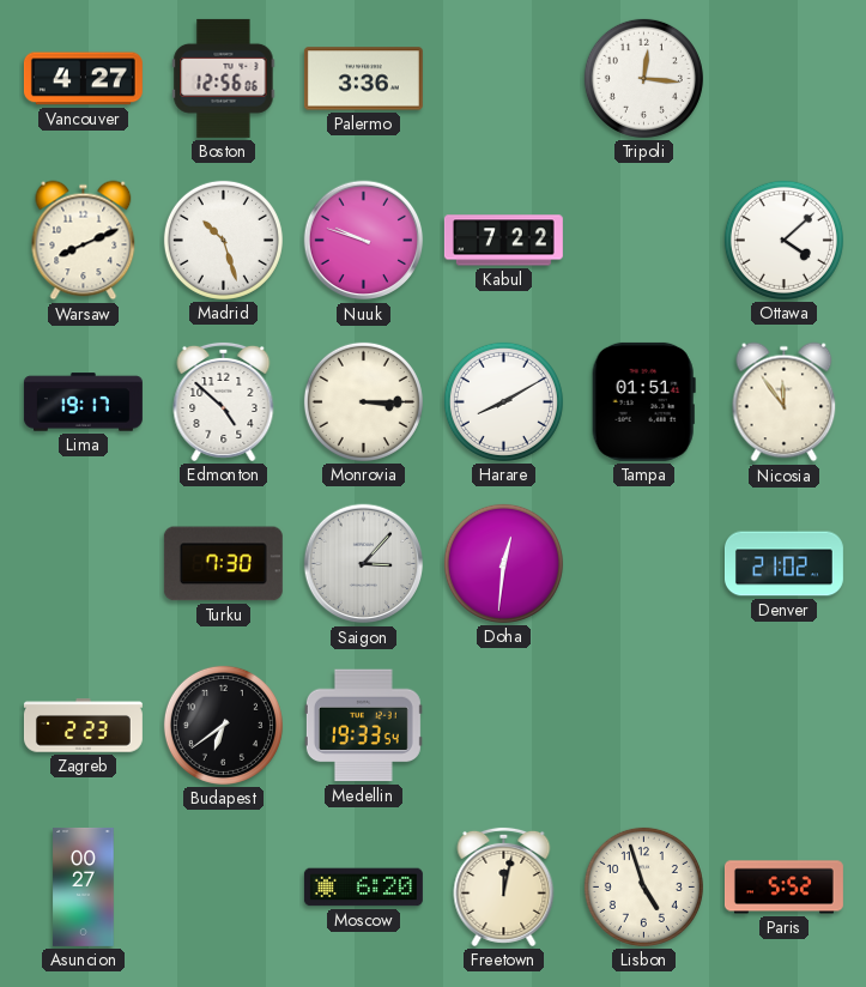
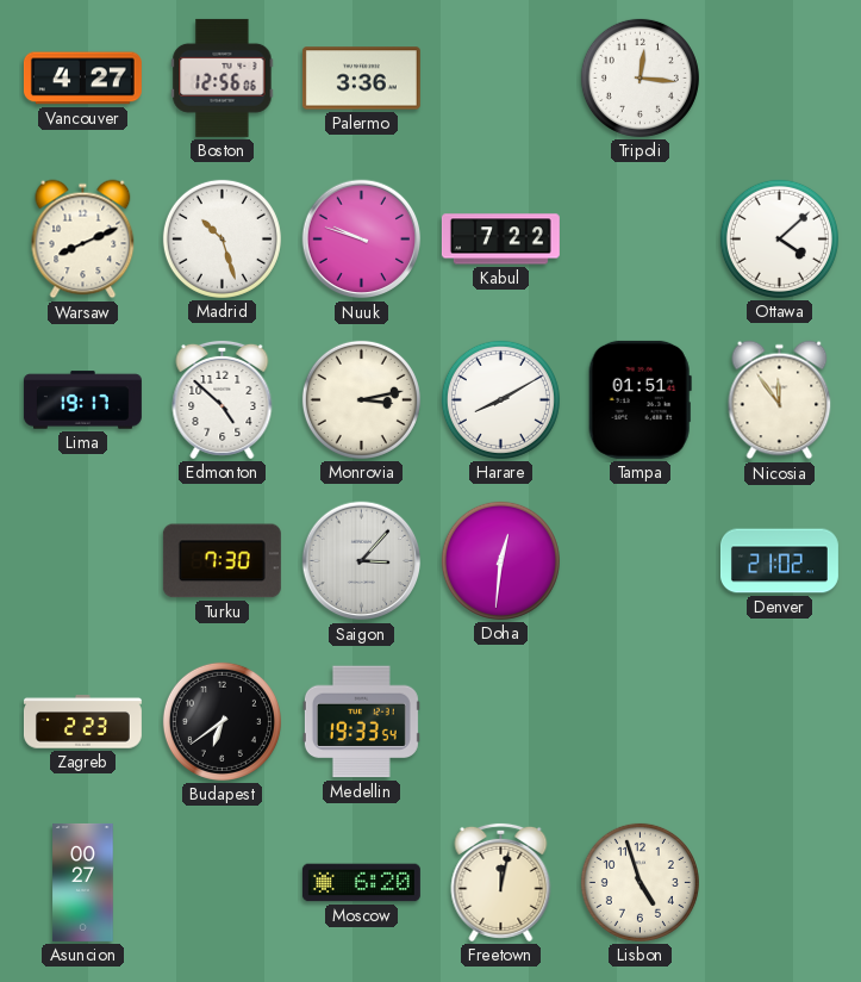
Monrovia: 3:15 -> 3:13 (361, 399)
Paris: 5:52 -> none (783, 888)
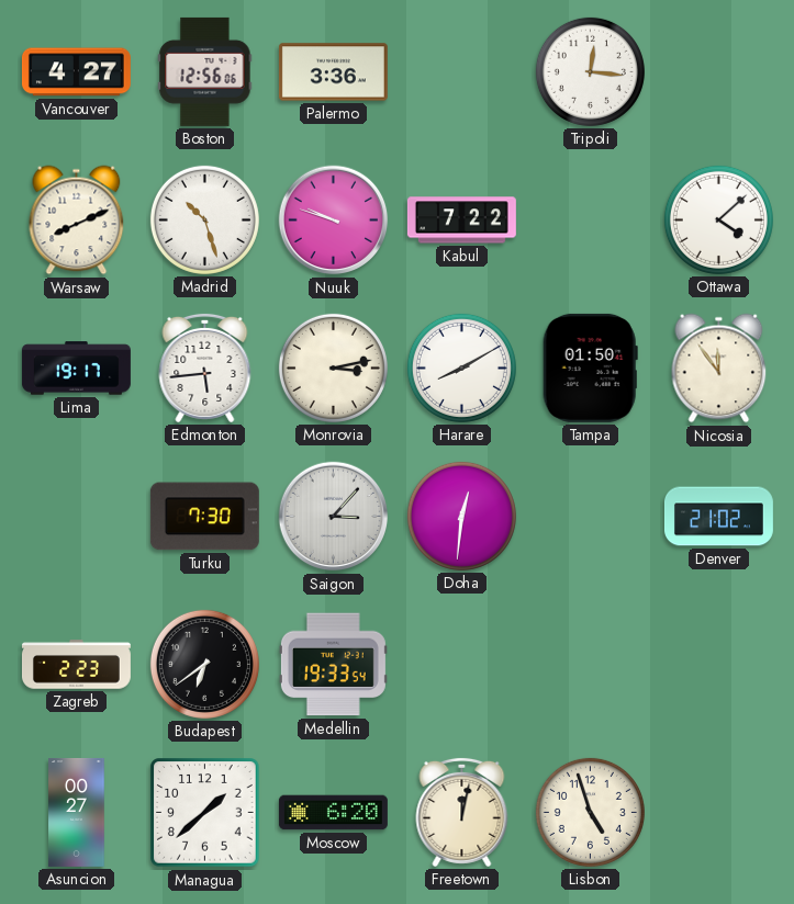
Edmonton: 4:52 -> 5:44 (205, 368)
Tampa: 01:51 -> 01:50 (590, 368)
Managua: none -> 1:38 (205, 813)
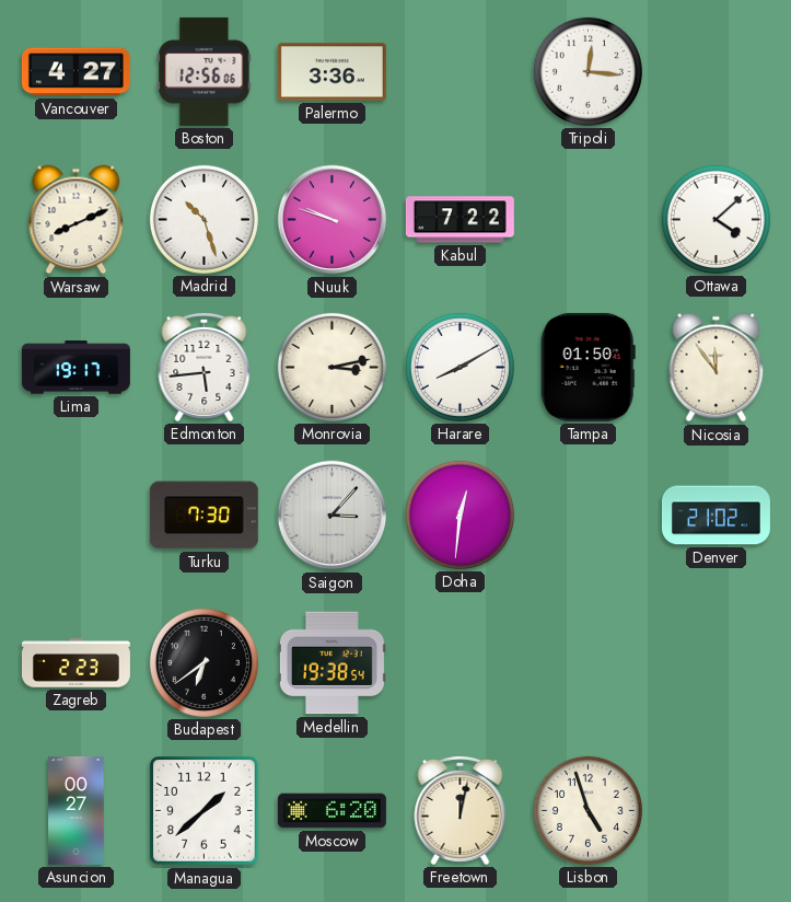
Medellin: 19:33 -> 19:38 (331, 663)
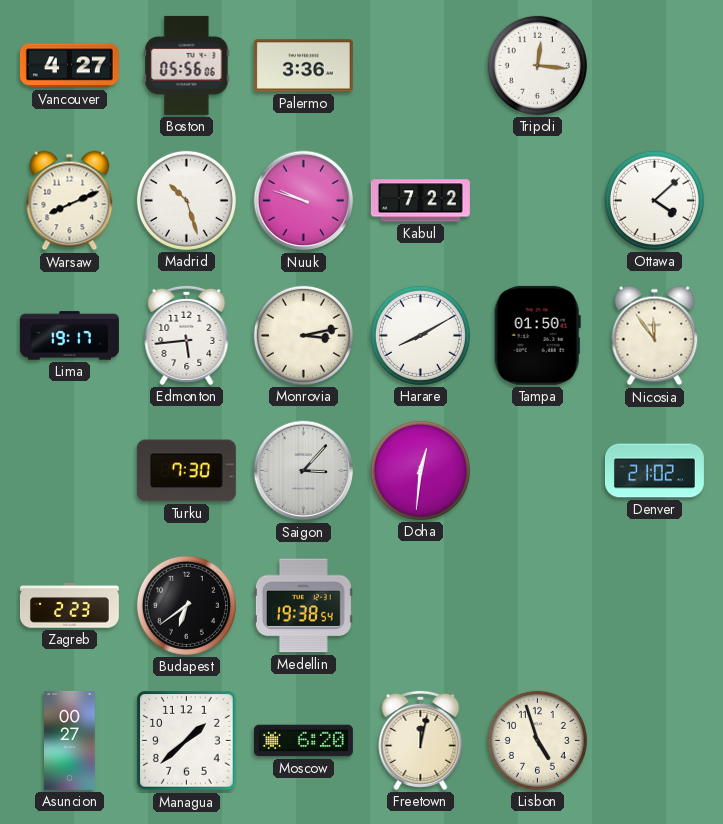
Boston: 12:56 -> 05:56 (187, 65)
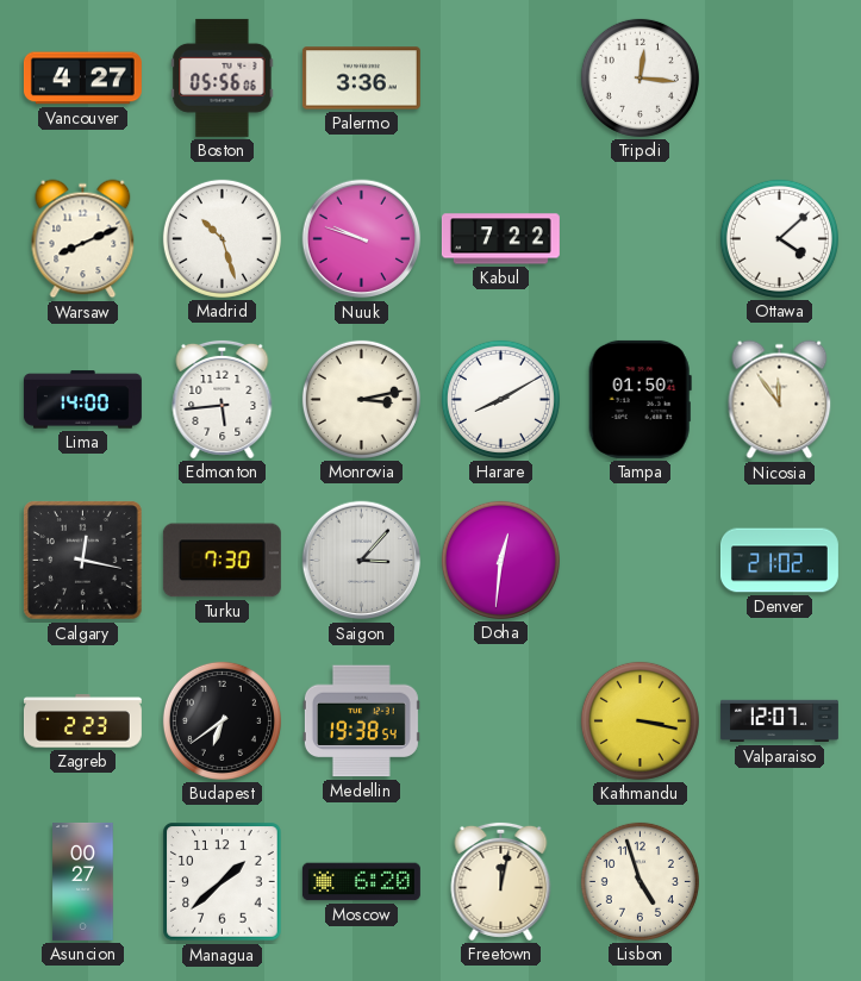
Lima: 19:17 -> 14:00 (82, 400)
Calgary: none -> 12:17 (83, 561)
Kathmandu: none -> 3:17 (639, 720)
Valparaiso: none -> 12:07 (779, 721)
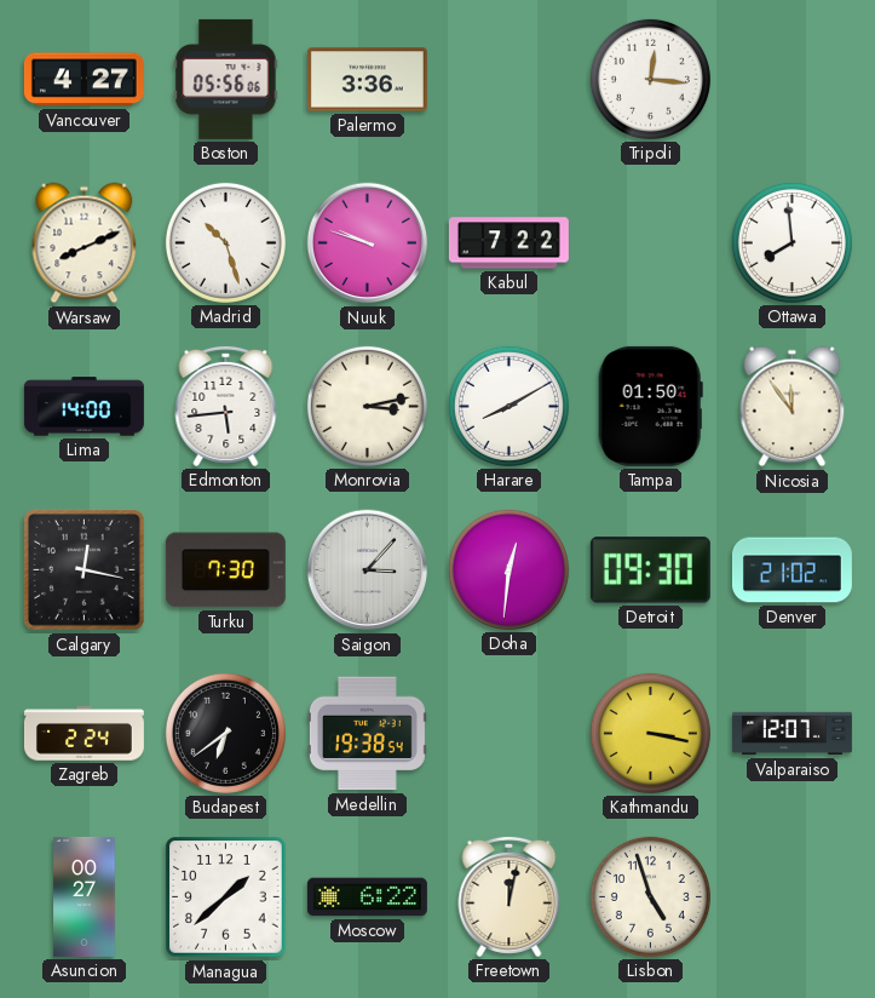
Ottawa: 4:08 -> 7:59 (791, 242)
Detroit: none -> 09:30 (650, 570)
Zagreb: 2:23 -> 2:24 (84, 734)
Moscow: 6:20 -> 6:22 (367, 897)
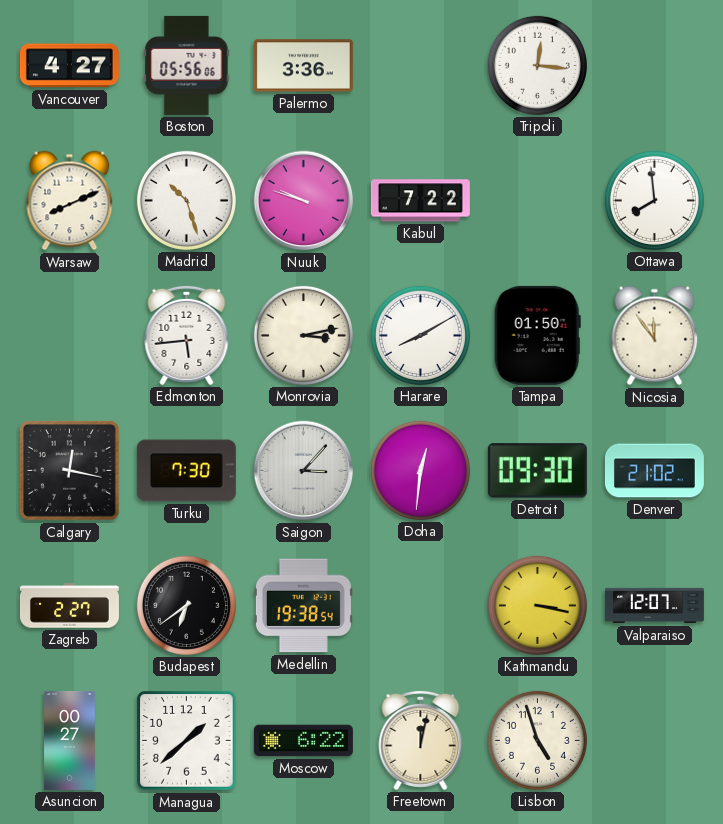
Lima: 14:00 -> none (84, 407)
Zagreb: 2:24 -> 2:27 (69, 606)
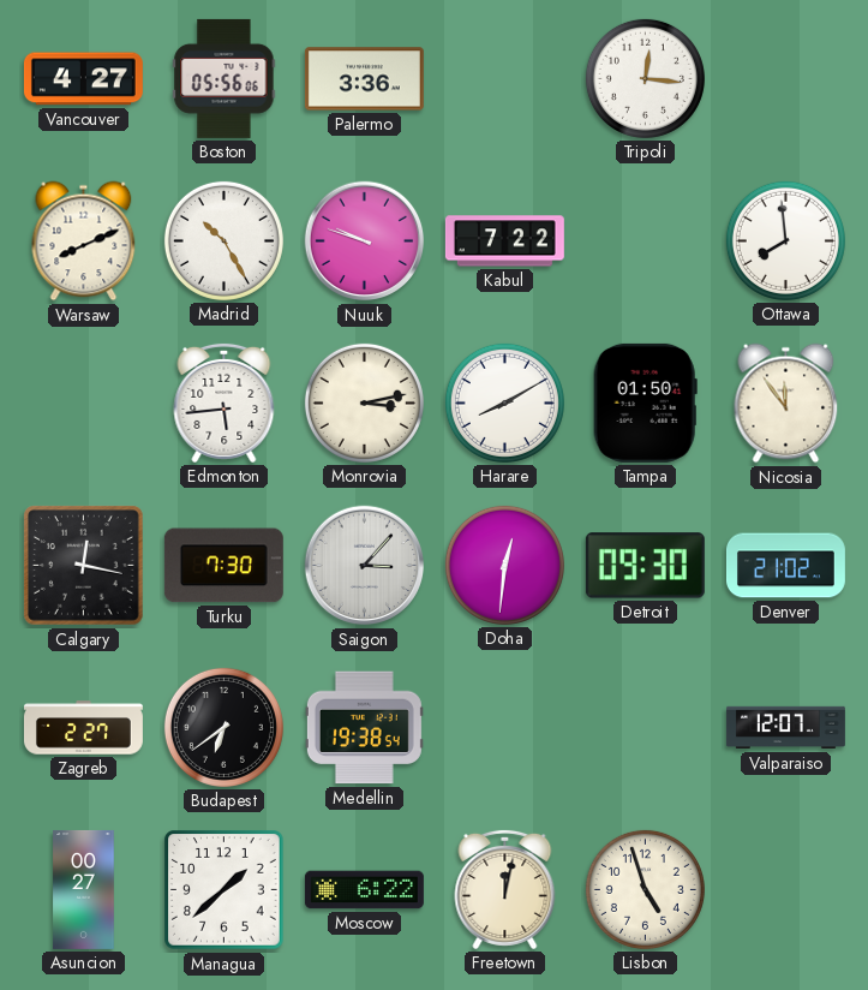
Madrid: 10:27 -> 10:25 (223, 240)
Kathmandu: 3:17 -> none (537, 605)
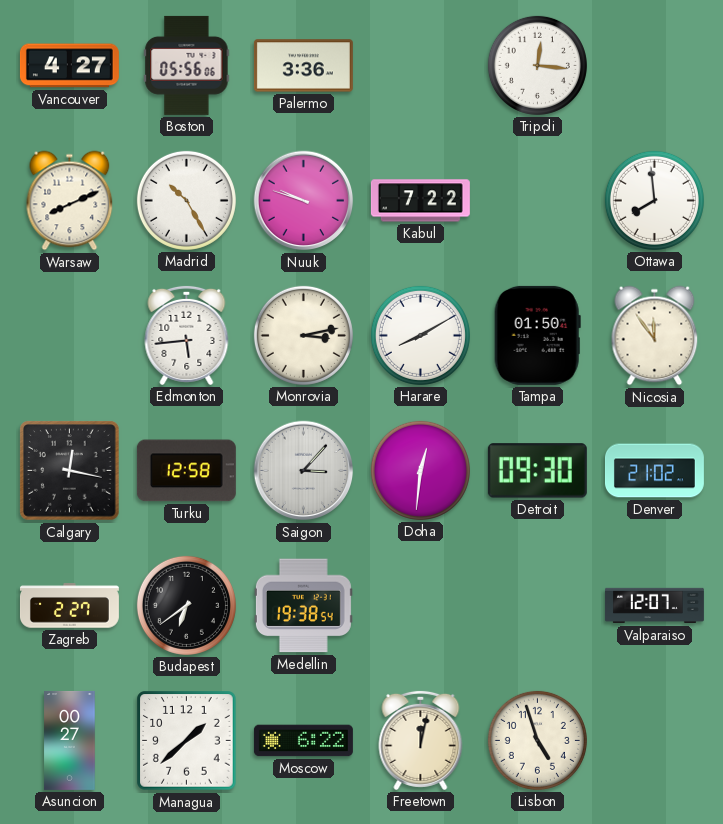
Turku: 7:30 -> 12:58 (186, 471)
